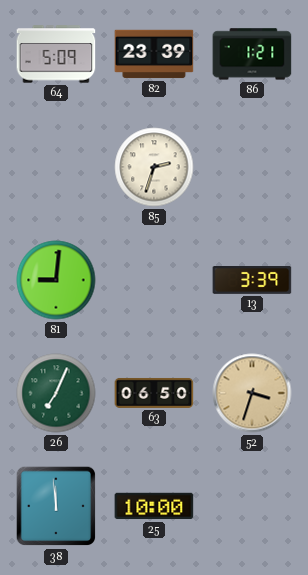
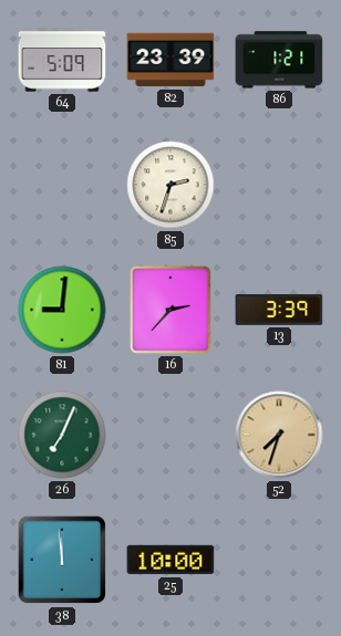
16: none -> 2:37 (170, 310)
63: 06:50 -> none (154, 393)
52: 3:33 -> 7:33 (279, 435)
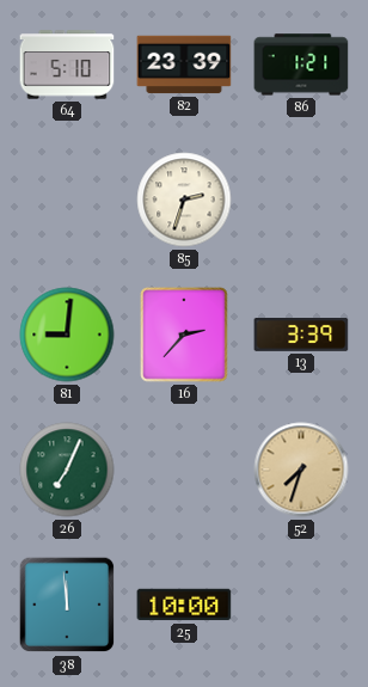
64: 5:09 -> 5:10 (67, 65)
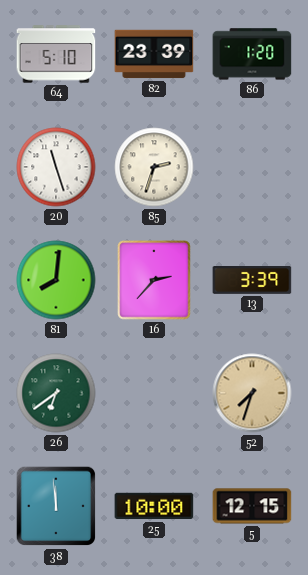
86: 1:21 -> 1:20 (252, 54)
20: none -> 11:27 (56, 167)
81: 9:01 -> 8:01 (56, 280)
26: 7:04 -> 6:39 (56, 393)
5: none -> 12:15 (252, 506)
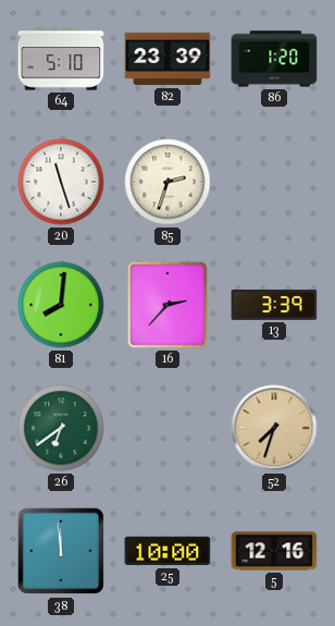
5: 12:15 -> 12:16 (274, 551)
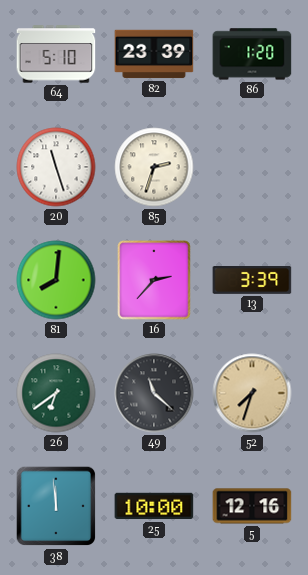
49: none -> 11:22 (154, 393)
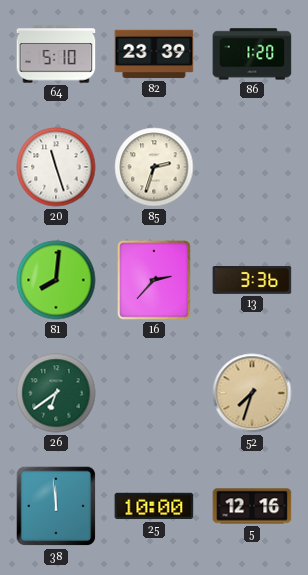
13: 3:39 -> 3:36 (252, 281)
49: 11:22 -> none (154, 393)
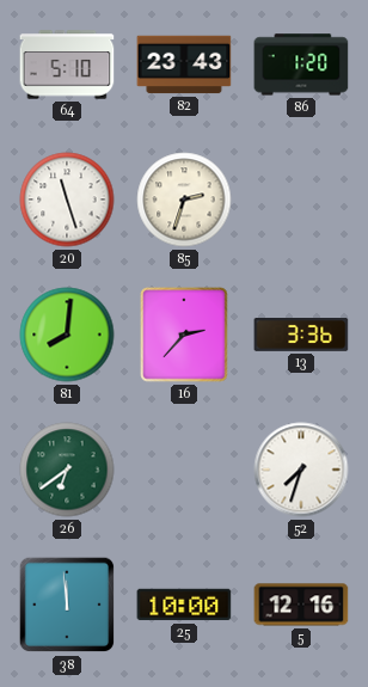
82: 23:39 -> 23:43 (184, 65)
52 dial: champagne -> white (301, 470)
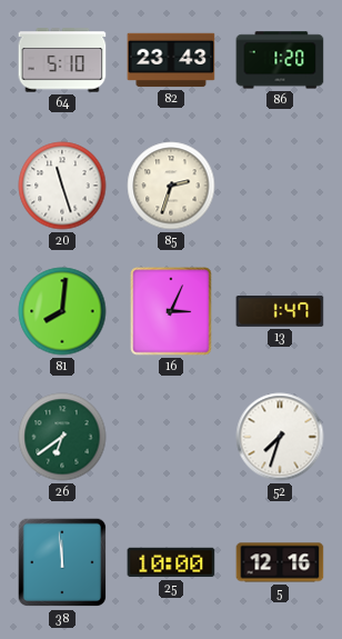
16: 2:37 -> 3:04 (171, 311)
13: 3:36 -> 1:47 (280, 312)
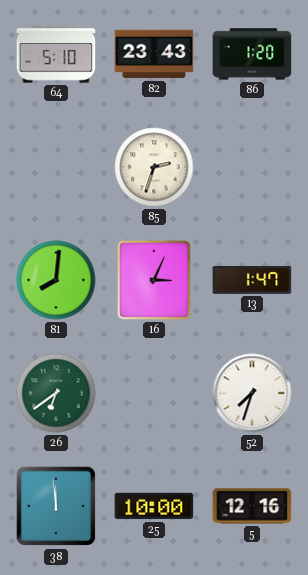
20: 11:27 -> none (62, 186)
